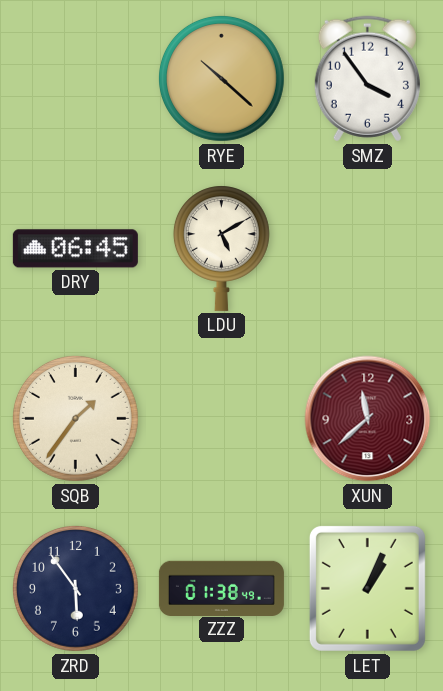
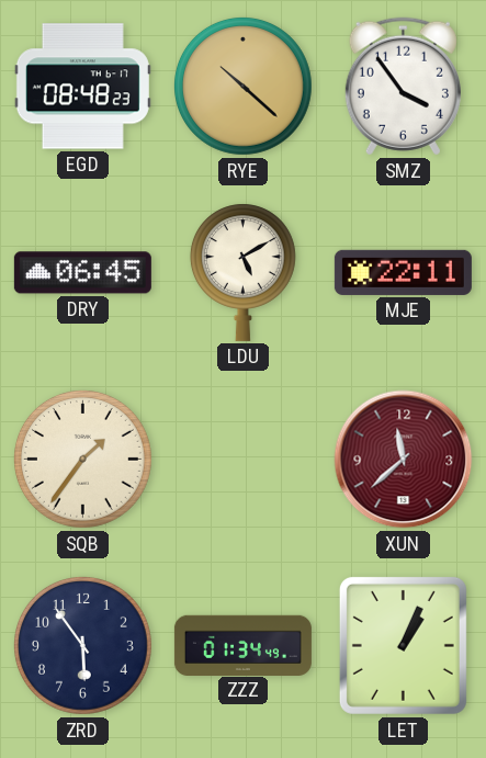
EGD: none -> 08:48 (82, 87)
MJE: none -> 22:11 (403, 272)
ZZZ: 01:38 -> 01:34 (242, 645)
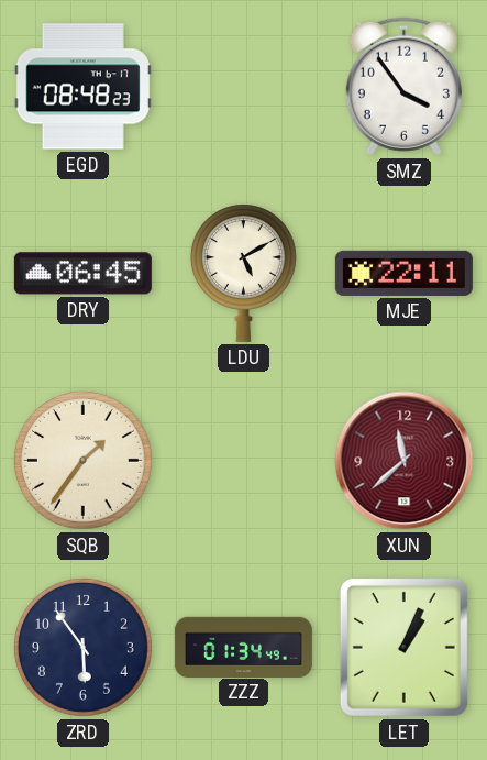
RYE: 10:22 -> none (242, 86)
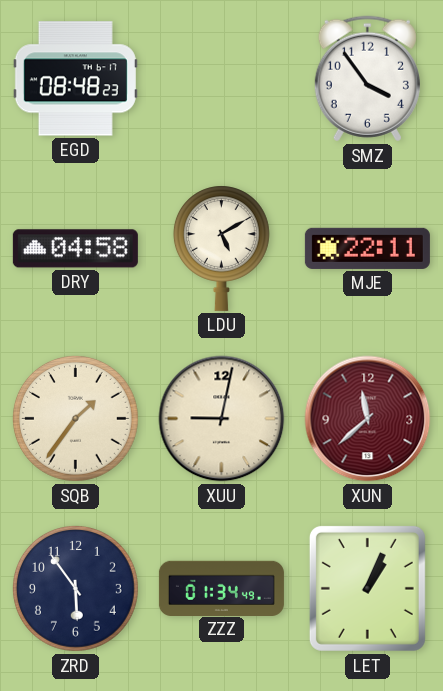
DRY: 06:45 -> 04:58 (75, 249)
XUU: none -> 9:02 (222, 419)
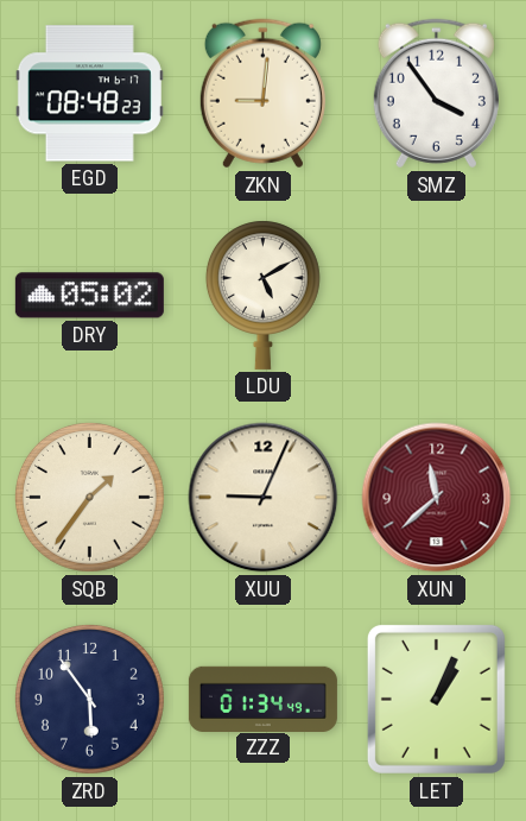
ZKN: none -> 9:01 (262, 94)
DRY: 04:58 -> 05:02 (89, 296)
MJE: 22:11 -> none (367, 248)
XUU: 9:02 -> 9:04 (264, 498)
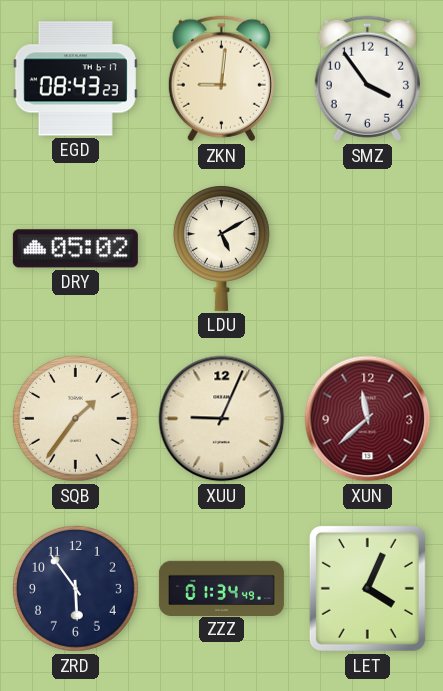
EGD: 08:48 -> 08:43 (75, 79)
LET: 1:04 -> 4:04 (367, 588)
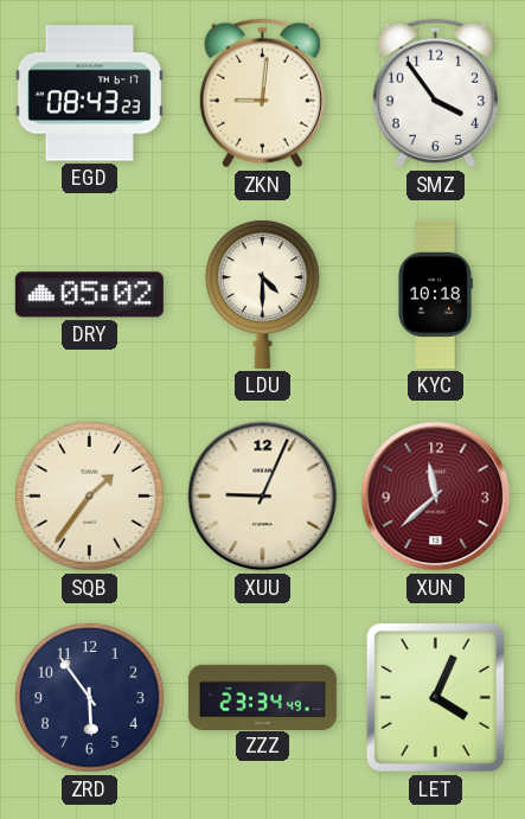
LDU: 5:10 -> 4:30 (262, 294)
KYC: none -> 10:18 (435, 294)
ZZZ: 01:34 -> 23:34 (262, 697)
